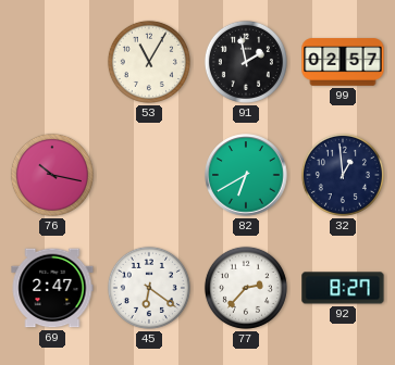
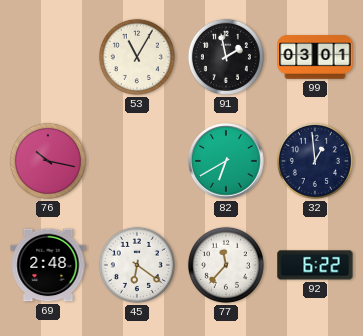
99: 02:57 -> 03:01 (315, 57)
69: 2:47 -> 2:48 (48, 265)
77: 2:37 -> 11:37 (226, 265)
92: 8:27 -> 6:22 (315, 265)
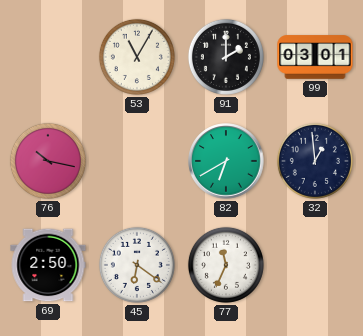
91: 1:58 -> 2:00 (226, 57)
69: 2:48 -> 2:50 (48, 265)
77: 11:37 -> 11:34 (226, 265)
92: 6:22 -> none (315, 265)
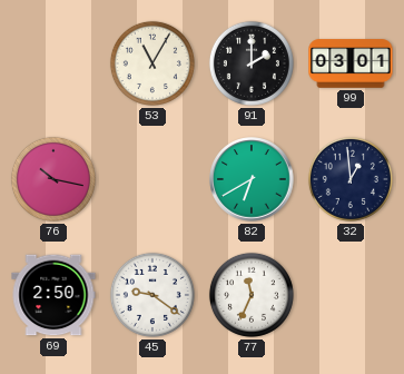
45: 6:21 -> 9:21 (152, 295)
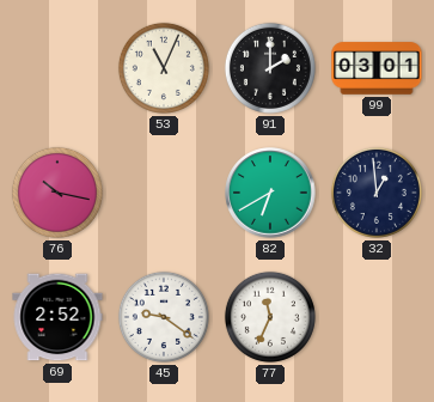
53: 11:05 -> 11:04 (164, 68)
69: 2:50 -> 2:52 (57, 317)
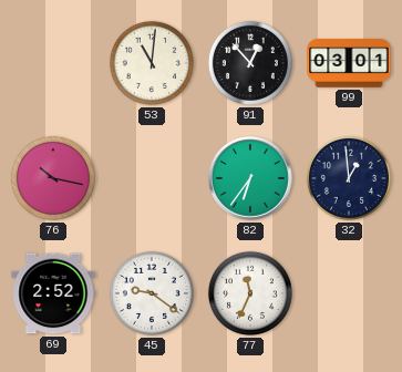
53: 11:04 -> 11:01 (152, 63)
91: 2:00 -> 12:53 (250, 63)
82: 6:40 -> 6:36 (250, 178)
